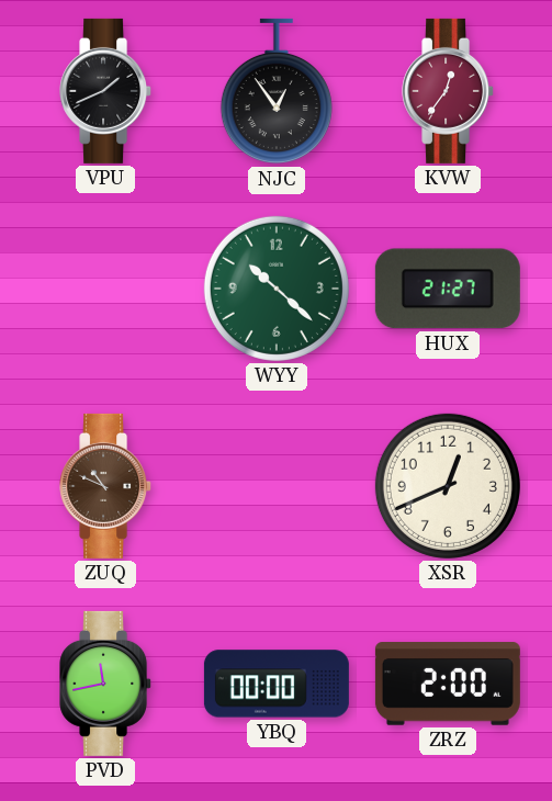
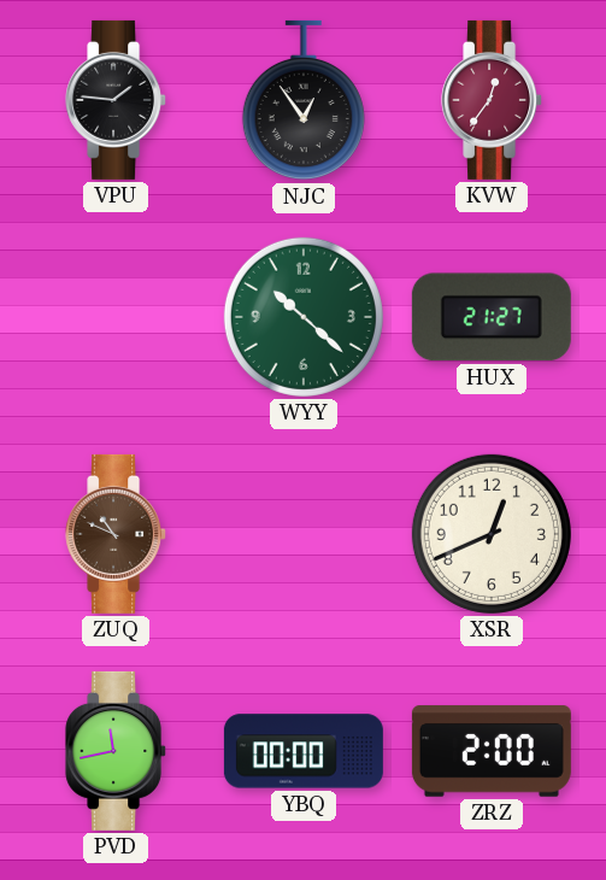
VPU: 1:41 -> 1:46 (117, 100)
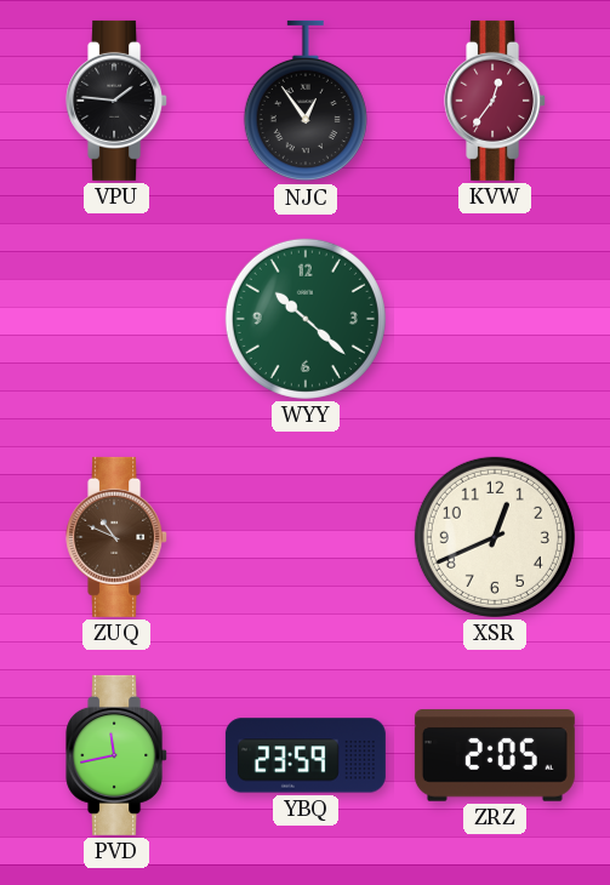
HUX: 21:27 -> none (492, 317)
YBQ: 00:00 -> 23:59 (306, 755)
ZRZ: 2:00 -> 2:05 (495, 755)
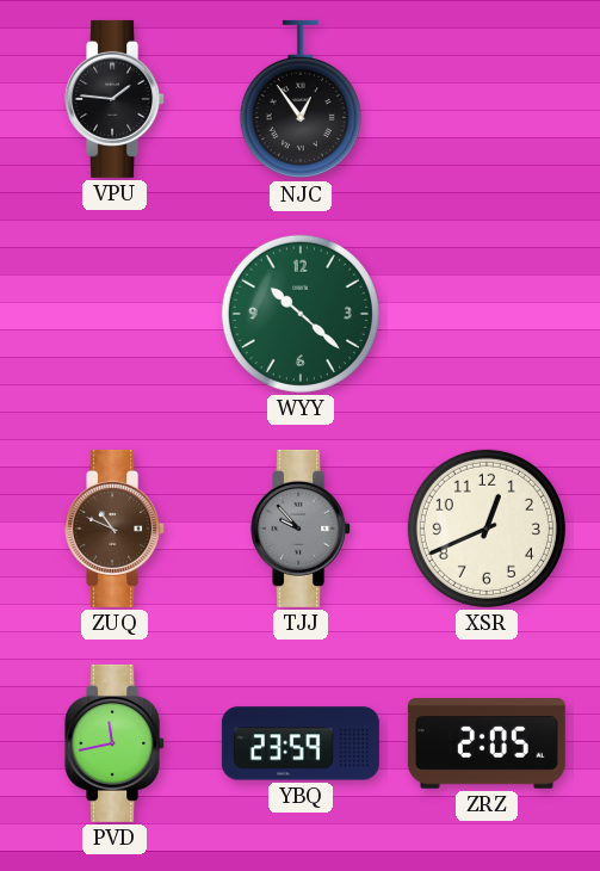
KVW: 12:36 -> none (496, 101)
TJJ: none -> 9:53 (302, 529)
